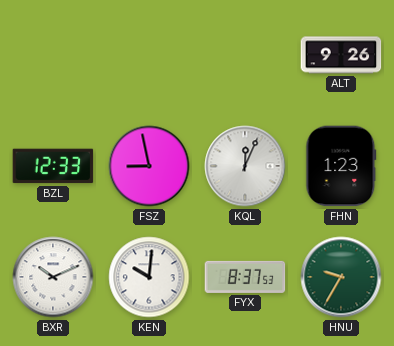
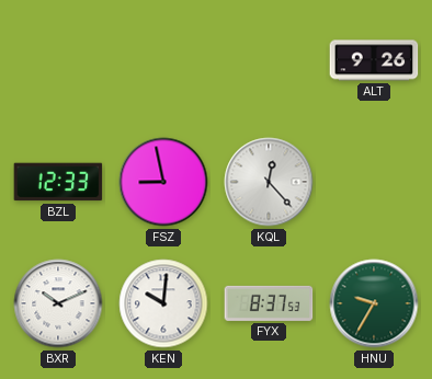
KQL: 12:04 -> 12:23 (269, 182)
FHN: 1:23 -> none (341, 166)
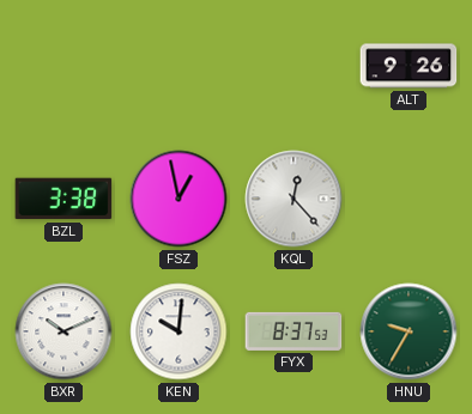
BZL: 12:33 -> 3:38 (63, 199)
FSZ: 8:58 -> 12:58 (178, 199)
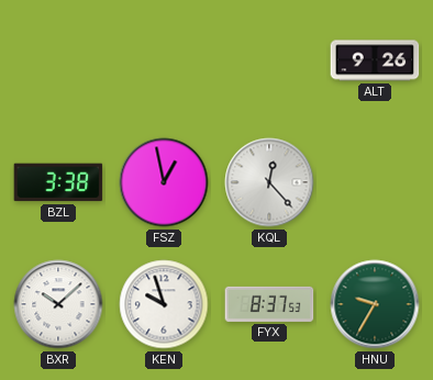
BXR: 10:11 -> 10:08 (58, 304)
KEN: 10:01 -> 9:57 (164, 304)
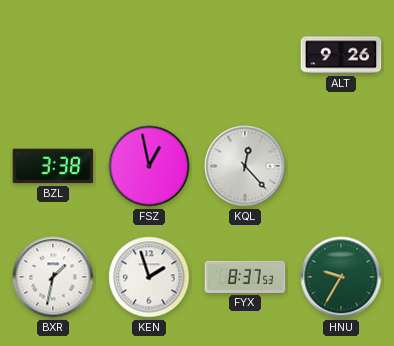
BXR: 10:08 -> 1:32 (53, 277)
KEN: 9:57 -> 1:57 (149, 277)
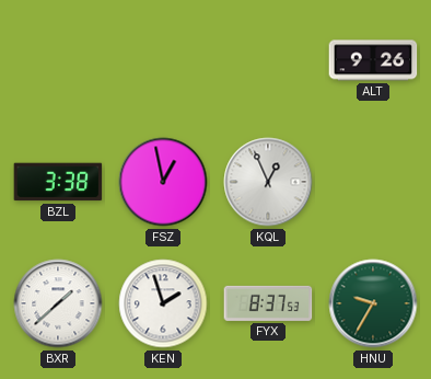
KQL: 12:23 -> 12:56 (268, 182)
BXR: 1:32 -> 1:38 (58, 303)
